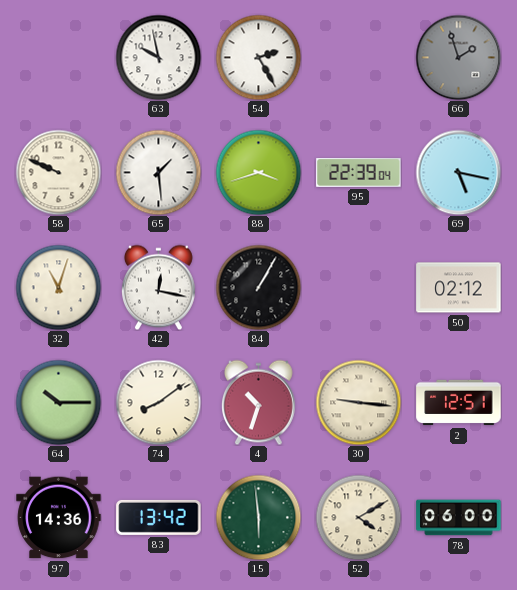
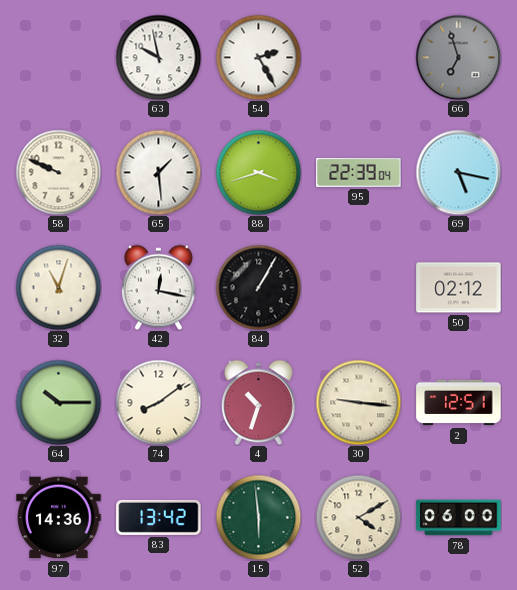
66: 1:57 -> 6:57 (458, 57)
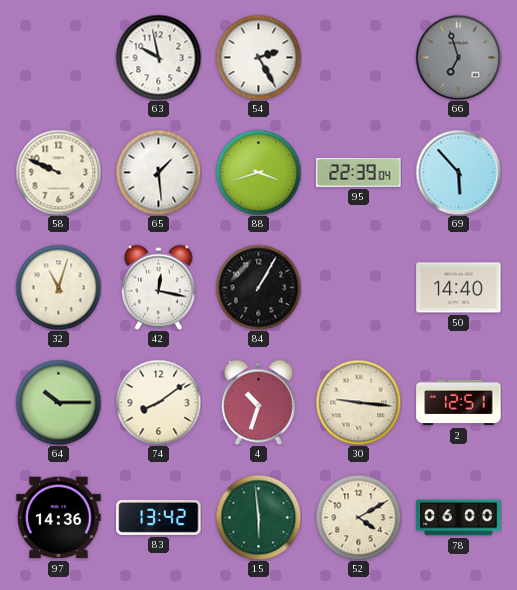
69: 5:17 -> 5:53 (458, 172)
50: 02:12 -> 14:40 (459, 288)
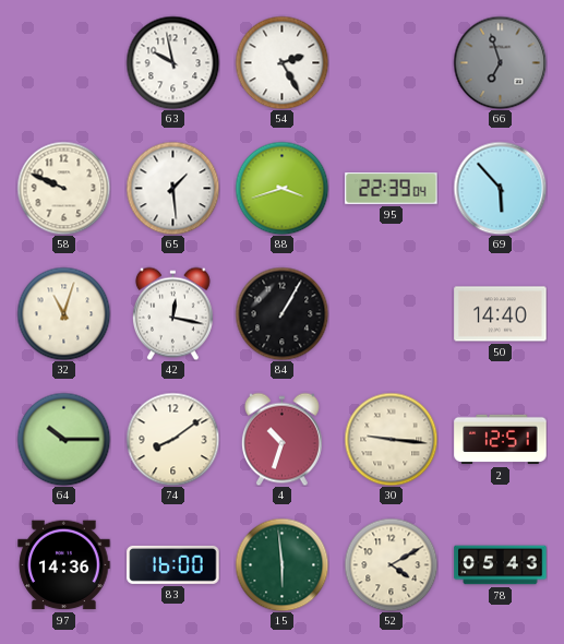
83: 13:42 -> 16:00 (173, 564)
78: 06:00 -> 05:43 (501, 565)
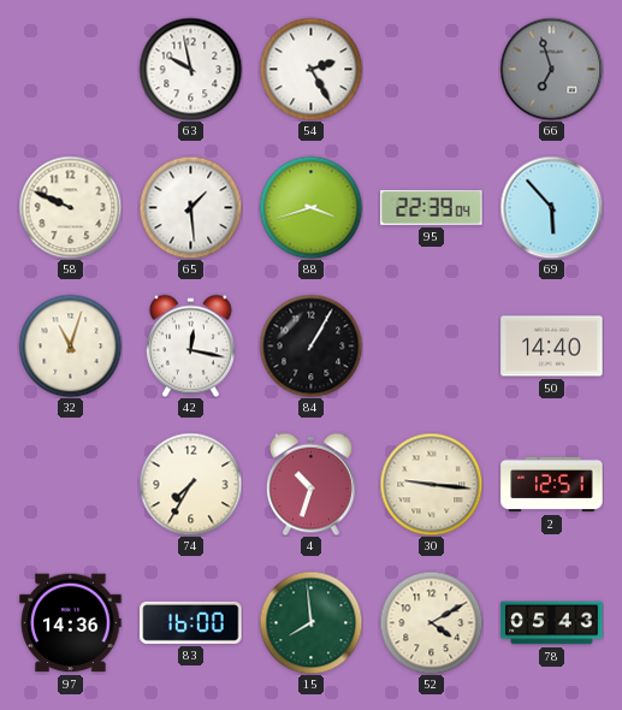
64: 10:15 -> none (63, 439)
74: 8:09 -> 7:35 (190, 484)
15: 5:59 -> 7:59 (310, 622)
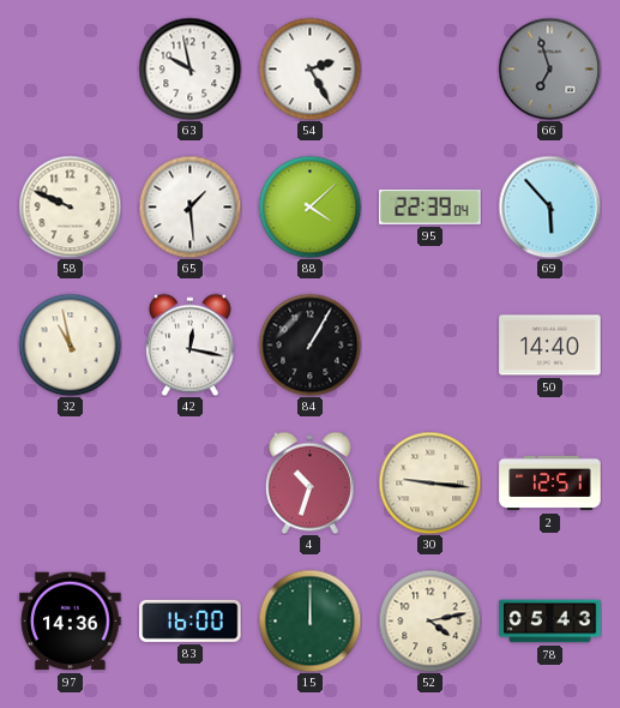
88: 3:42 -> 4:08 (309, 206)
32: 11:03 -> 10:58 (70, 344)
74: 7:35 -> none (190, 484)
15: 7:59 -> 12:00 (309, 620)
52: 4:10 -> 4:13 (429, 620)
